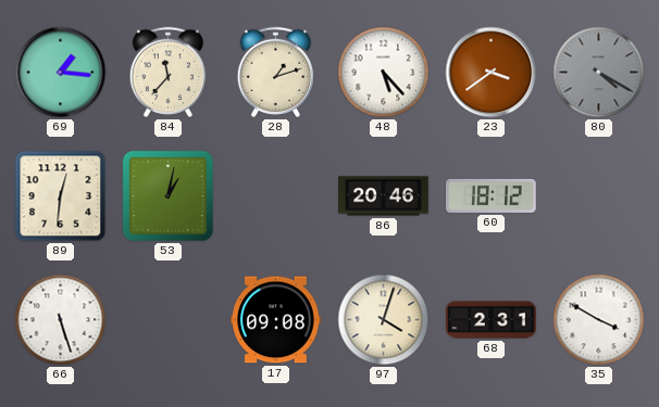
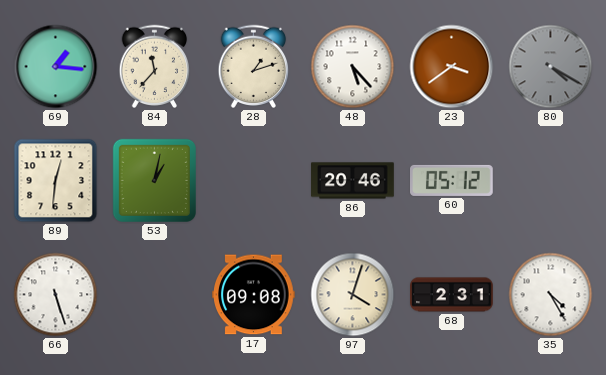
60: 18:12 -> 05:12 (452, 180)
35: 3:50 -> 4:25 (551, 295)
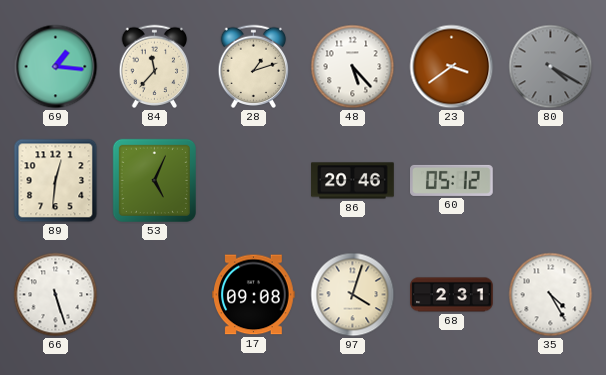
53: 1:02 -> 5:04 (154, 180)
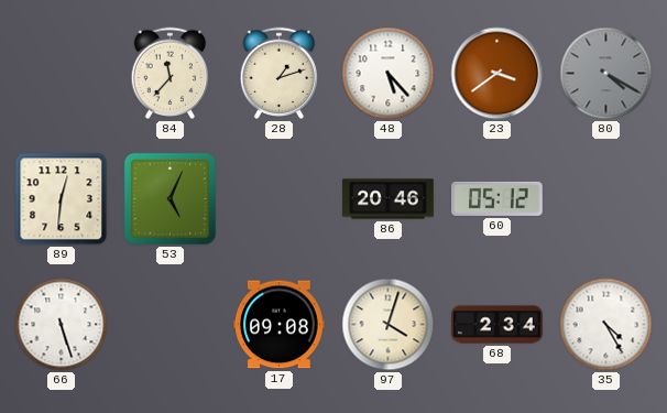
69: 1:16 -> none (56, 67)
68: 2:31 -> 2:34 (497, 325)
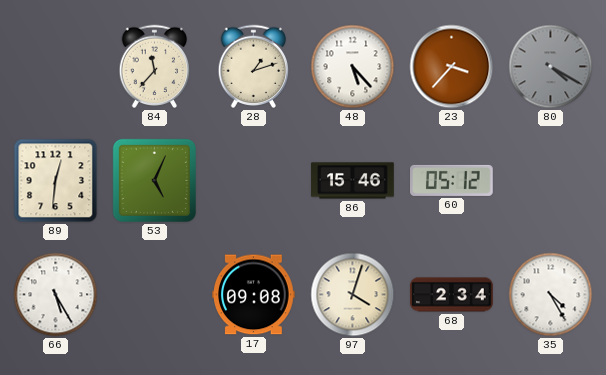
23: 3:39 -> 3:37 (452, 67)
86: 20:46 -> 15:46 (353, 181)
66: 5:27 -> 5:25 (56, 295)
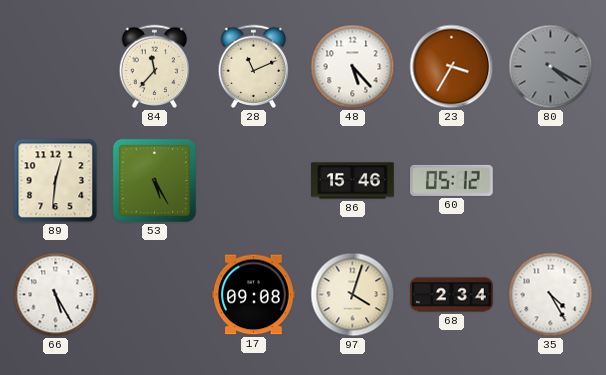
28: 1:12 -> 11:11 (254, 67)
23: 3:37 -> 3:35 (452, 67)
53: 5:04 -> 5:25 (154, 180)
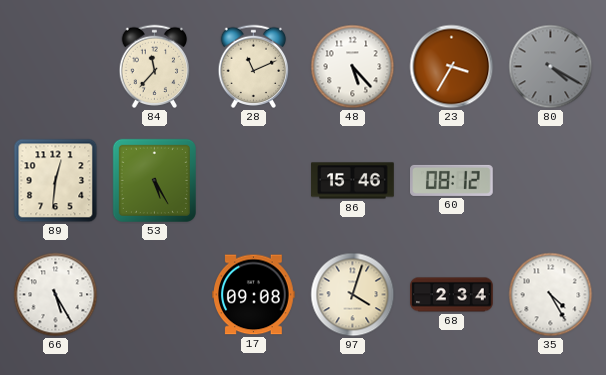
60: 05:12 -> 08:12 (452, 180)
